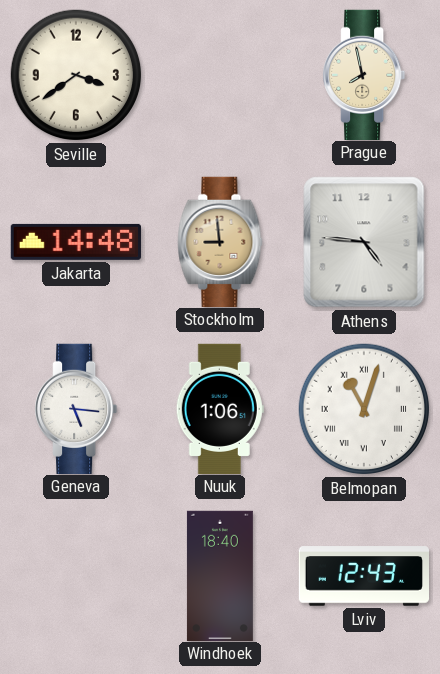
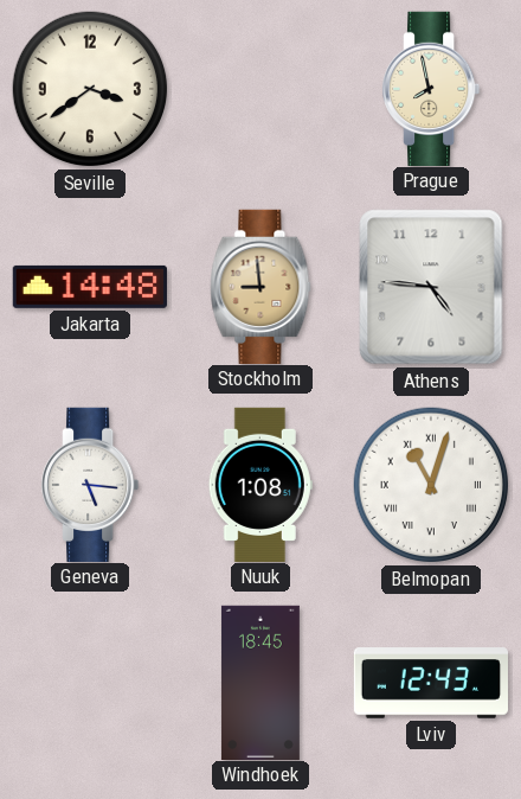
Nuuk: 1:06 -> 1:08 (260, 484)
Windhoek: 18:40 -> 18:45 (260, 682)
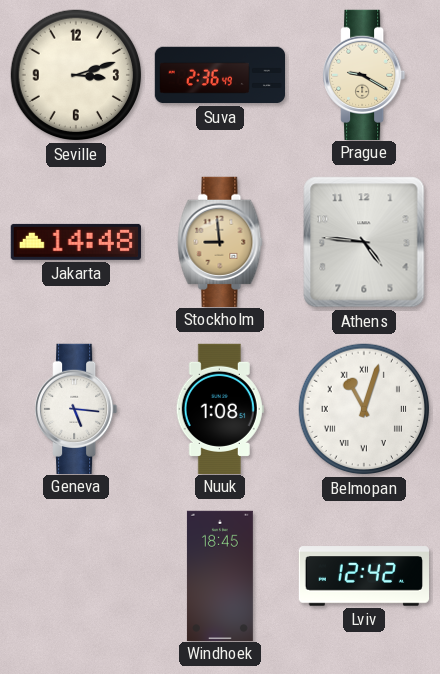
Seville: 3:39 -> 3:12 (76, 75)
Suva: none -> 2:36 (219, 75)
Prague: 7:58 -> 9:20 (364, 74)
Lviv: 12:43 -> 12:42 (363, 576)
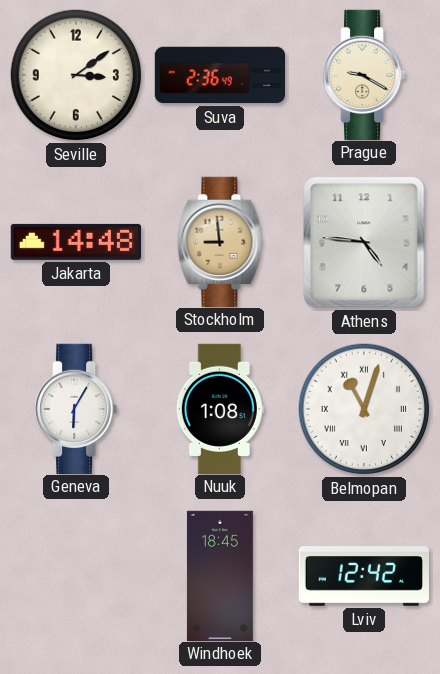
Seville: 3:12 -> 3:09 (76, 75)
Geneva: 5:16 -> 6:05 (76, 408)
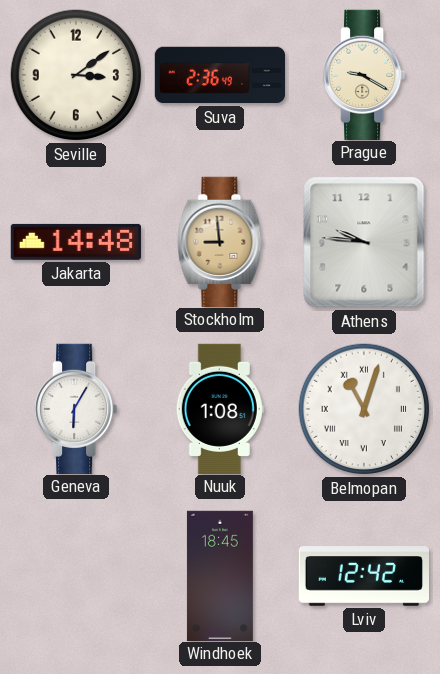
Athens: 4:46 -> 9:46 (364, 242)
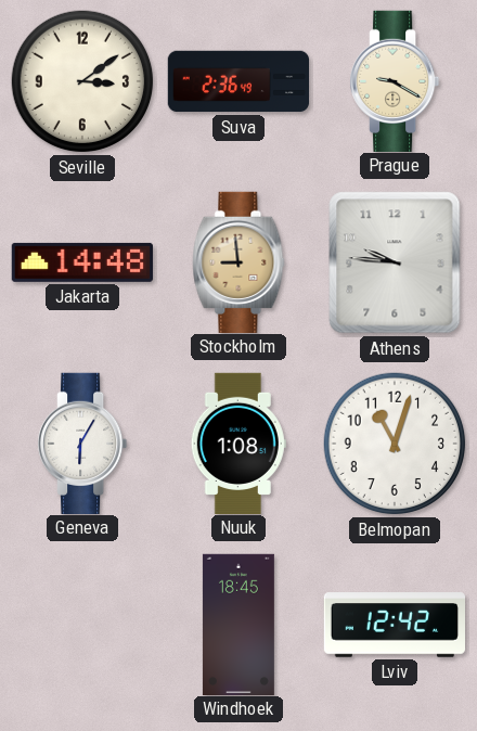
Belmopan numerals: Roman -> Arabic (395, 444)
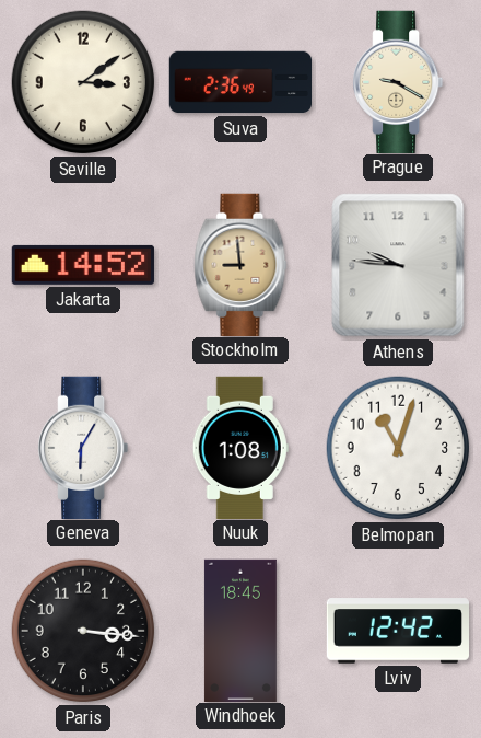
Jakarta: 14:48 -> 14:52 (83, 265)
Paris: none -> 3:16 (83, 631)
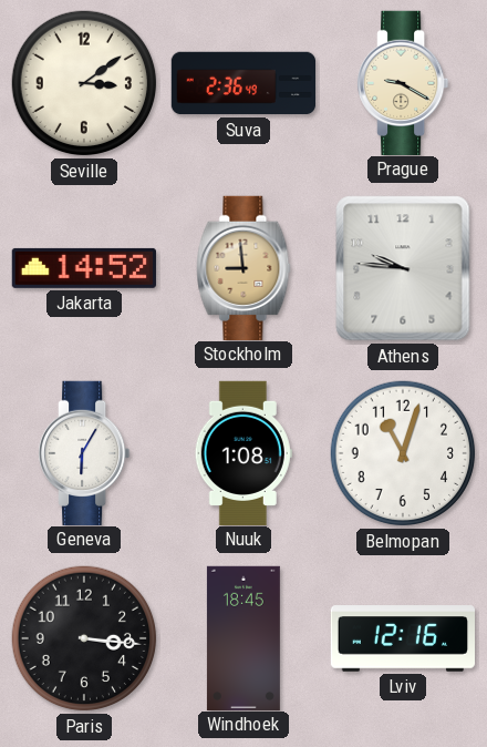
Lviv: 12:42 -> 12:16 (402, 638)
